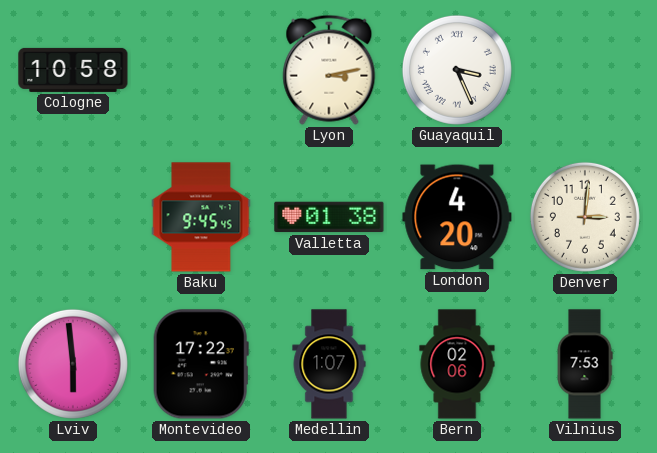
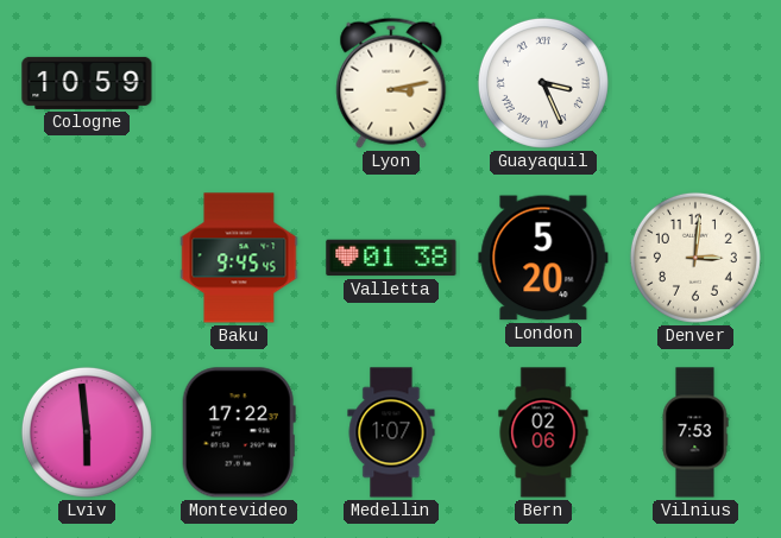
Cologne: 10:58 -> 10:59 (87, 83)
London: 4:20 -> 5:20 (543, 258)
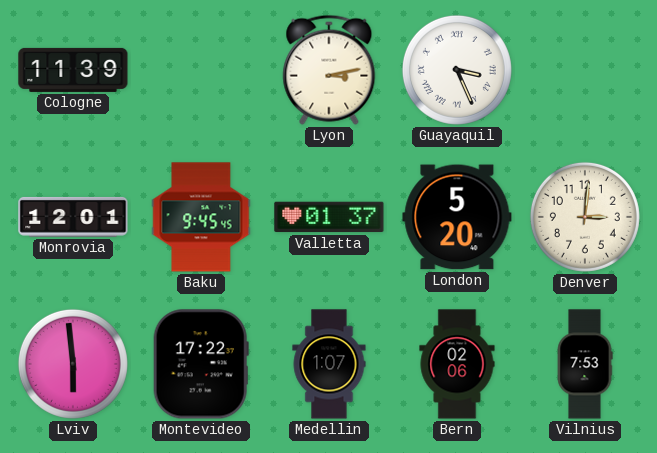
Cologne: 10:59 -> 11:39 (73, 70)
Monrovia: none -> 12:01 (73, 217)
Valletta: 01:38 -> 01:37 (329, 217)
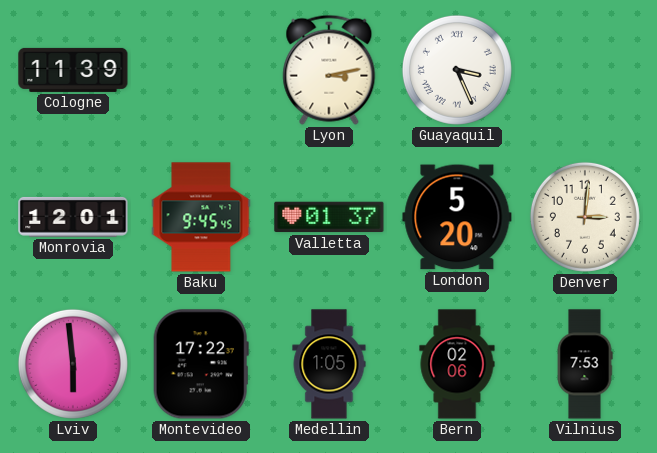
Medellin: 1:07 -> 1:05 (329, 364)
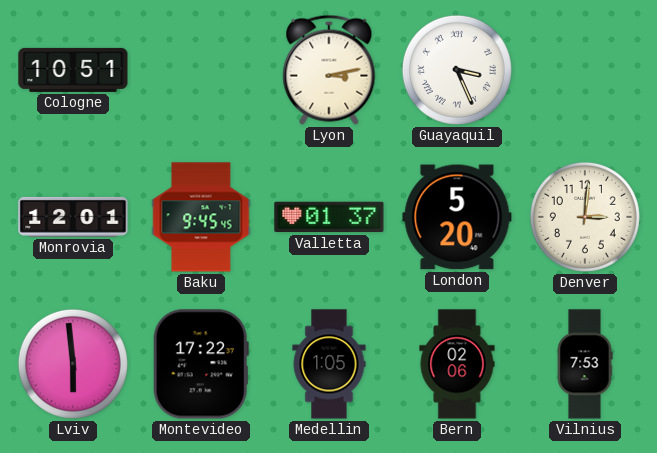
Cologne: 11:39 -> 10:51 (73, 70)
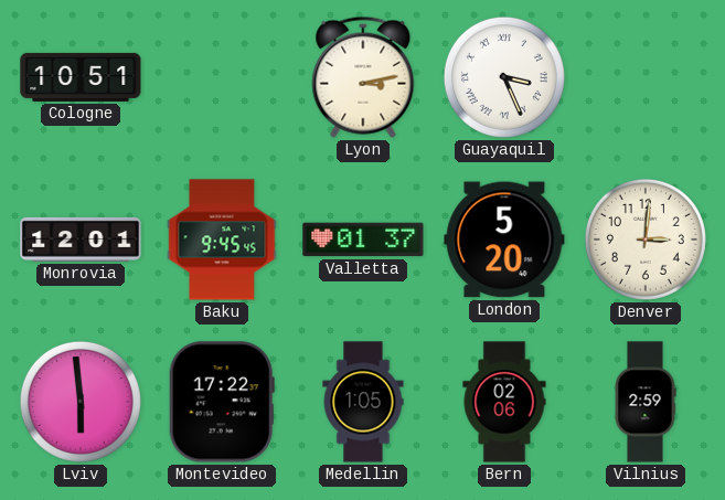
Vilnius: 7:53 -> 2:59 (646, 402)
